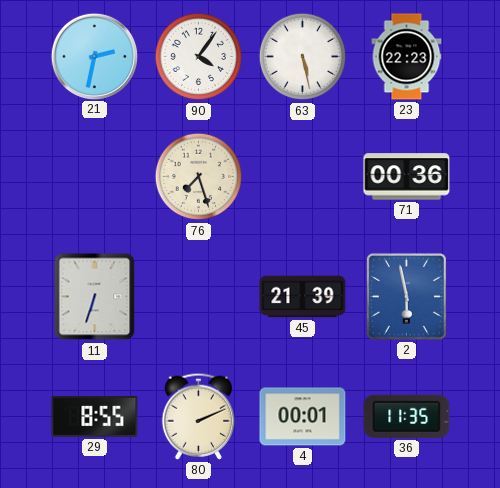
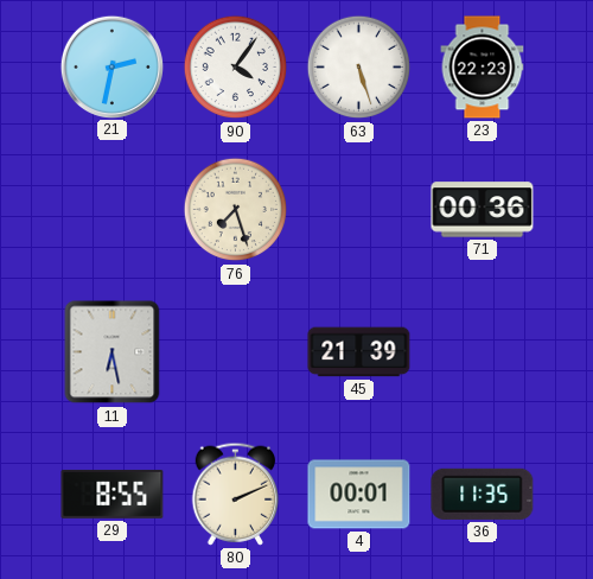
63: 5:28 -> 5:27 (359, 68)
11: 6:33 -> 6:28 (113, 352)
2: 5:58 -> none (406, 296)
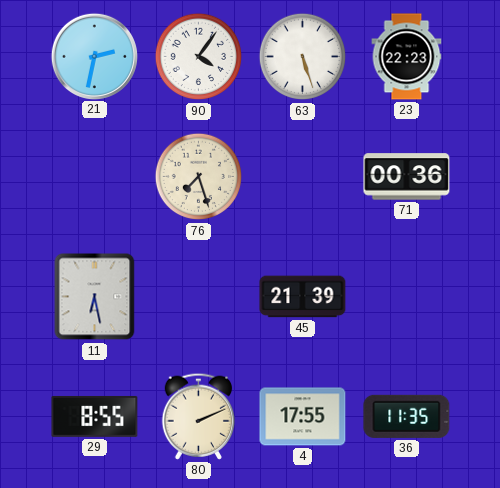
4: 00:01 -> 17:55 (303, 417)
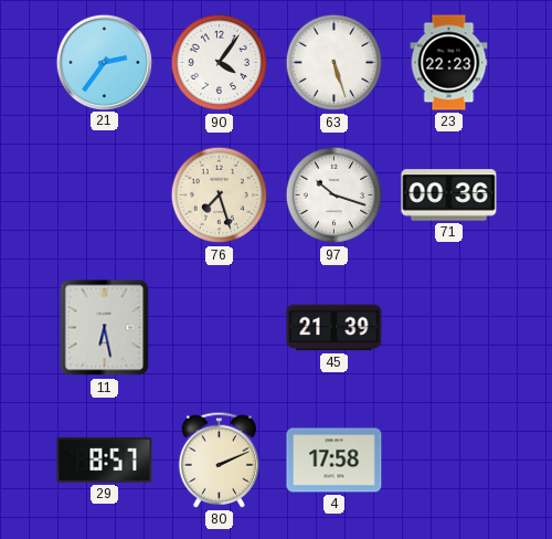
21: 2:32 -> 2:36 (104, 62)
97: none -> 10:18 (335, 195)
29: 8:55 -> 8:57 (105, 459)
4: 17:55 -> 17:58 (335, 461)
36: 11:35 -> none (407, 416)
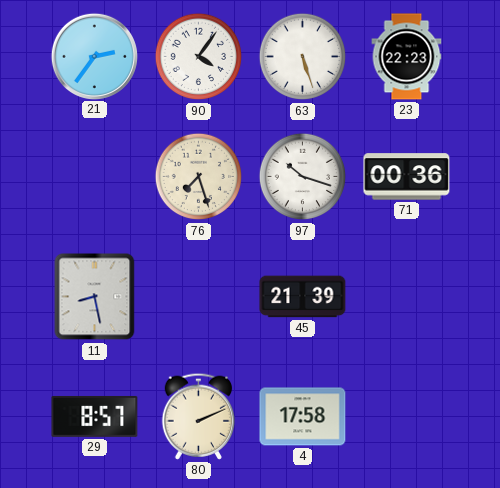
11: 6:28 -> 8:28 (95, 297)
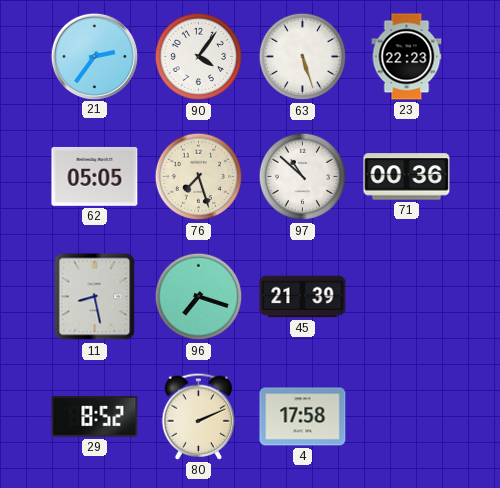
62: none -> 05:05 (95, 176)
97: 10:18 -> 10:52 (303, 177)
96: none -> 7:18 (199, 297)
29: 8:57 -> 8:52 (95, 416)
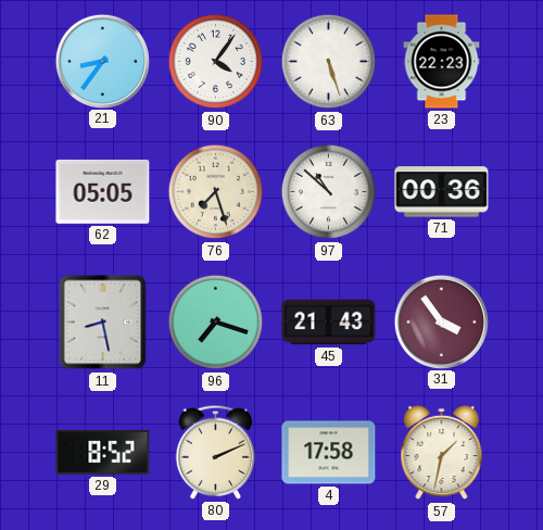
21: 2:36 -> 8:36 (102, 61)
45: 21:39 -> 21:43 (329, 323)
31: none -> 3:54 (441, 321)
57: none -> 1:32 (442, 453)
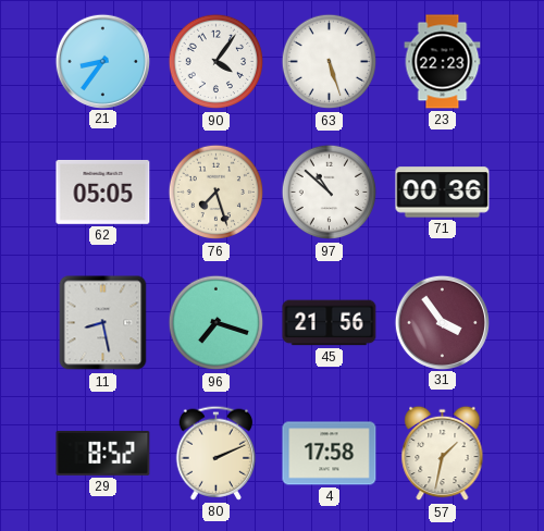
45: 21:43 -> 21:56 (330, 323)
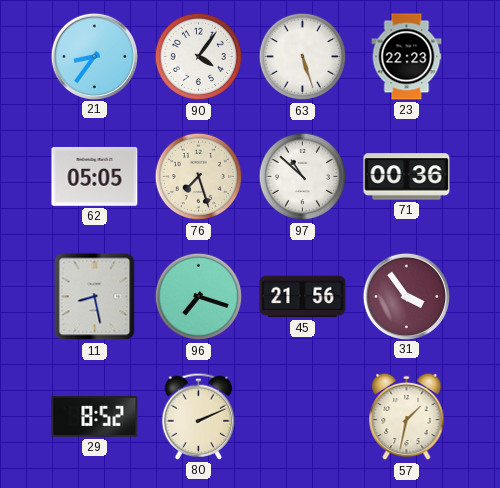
4: 17:58 -> none (330, 454)
